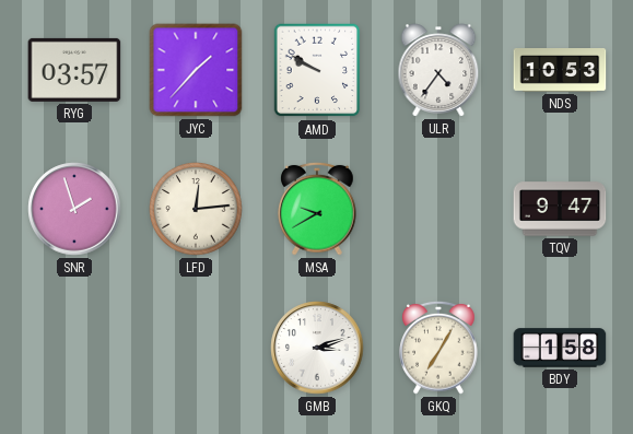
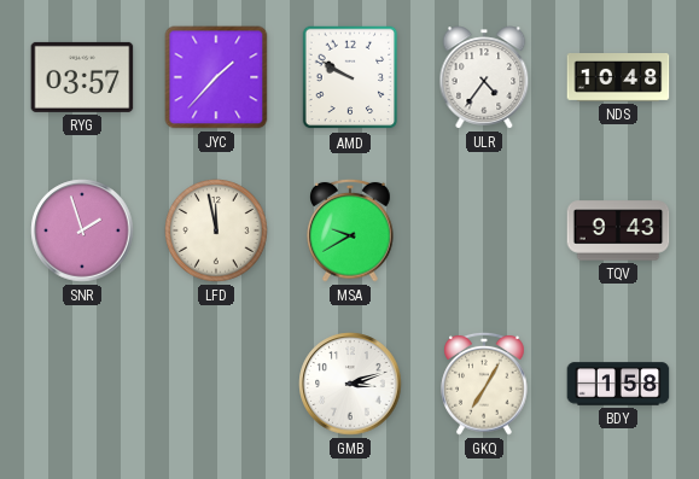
NDS: 10:53 -> 10:48 (618, 78)
LFD: 12:14 -> 11:58 (216, 230)
TQV: 9:47 -> 9:43 (618, 230)
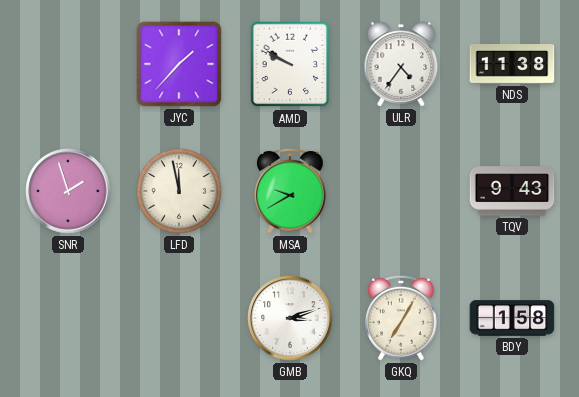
RYG: 03:57 -> none (82, 77)
NDS: 10:48 -> 11:38 (512, 65)
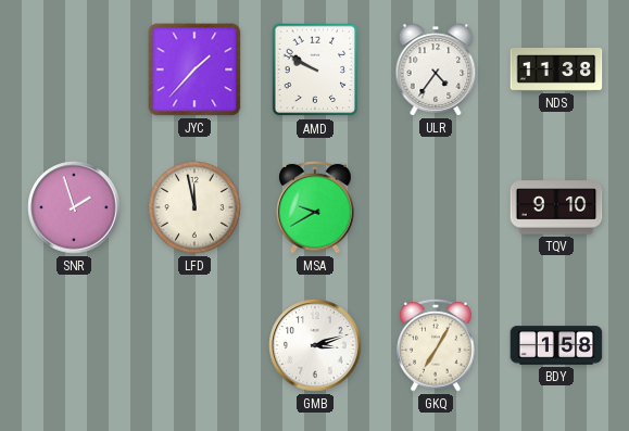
TQV: 9:43 -> 9:10 (556, 207)
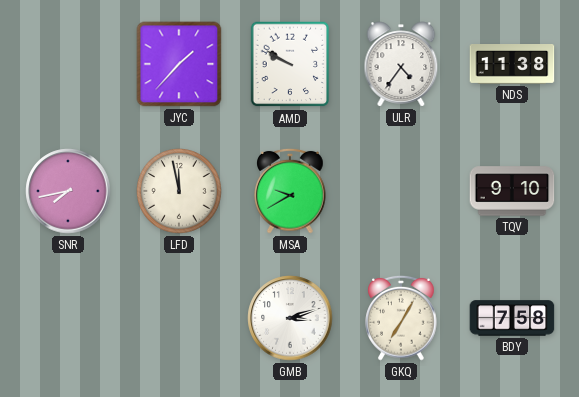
SNR: 1:57 -> 7:43 (68, 191)
BDY: 1:58 -> 7:58 (512, 318)
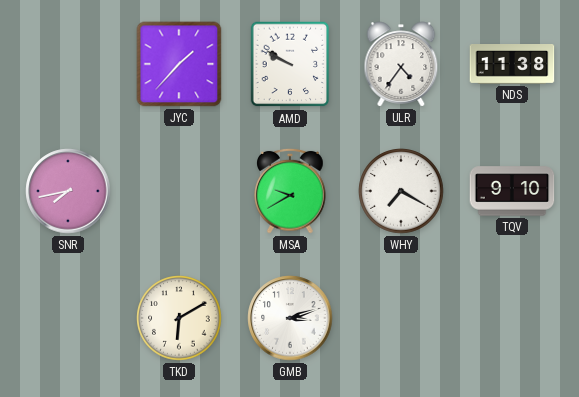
LFD: 11:58 -> none (179, 191)
WHY: none -> 7:20 (401, 191)
TKD: none -> 6:10 (179, 318)
GKQ: 7:05 -> none (401, 318)
BDY: 7:58 -> none (512, 318)
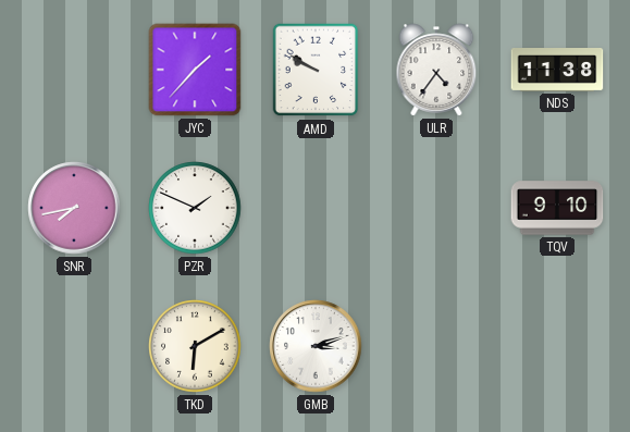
PZR: none -> 1:49 (195, 208)
MSA: 9:40 -> none (290, 191)
WHY: 7:20 -> none (401, 191)
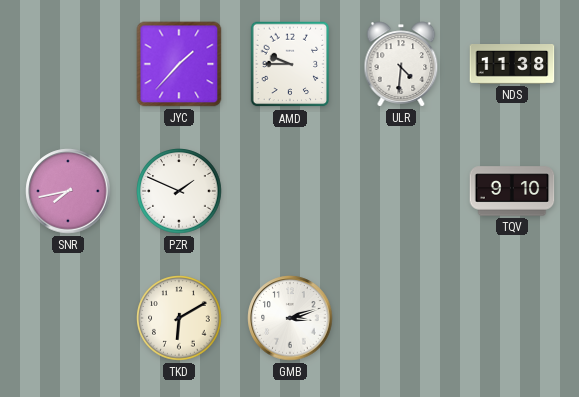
AMD: 9:50 -> 9:45 (290, 64)
ULR: 4:36 -> 4:31 (401, 64)
